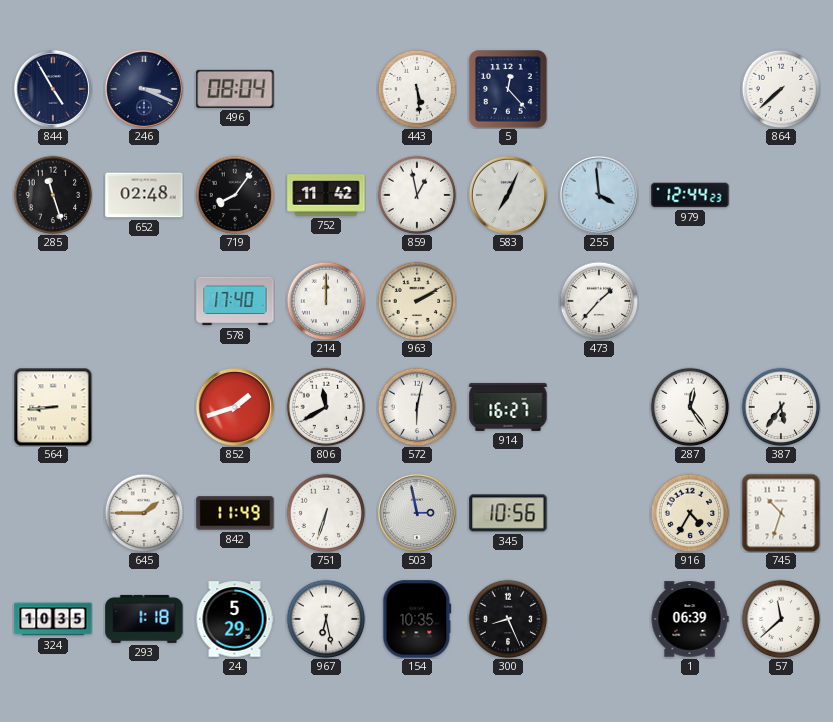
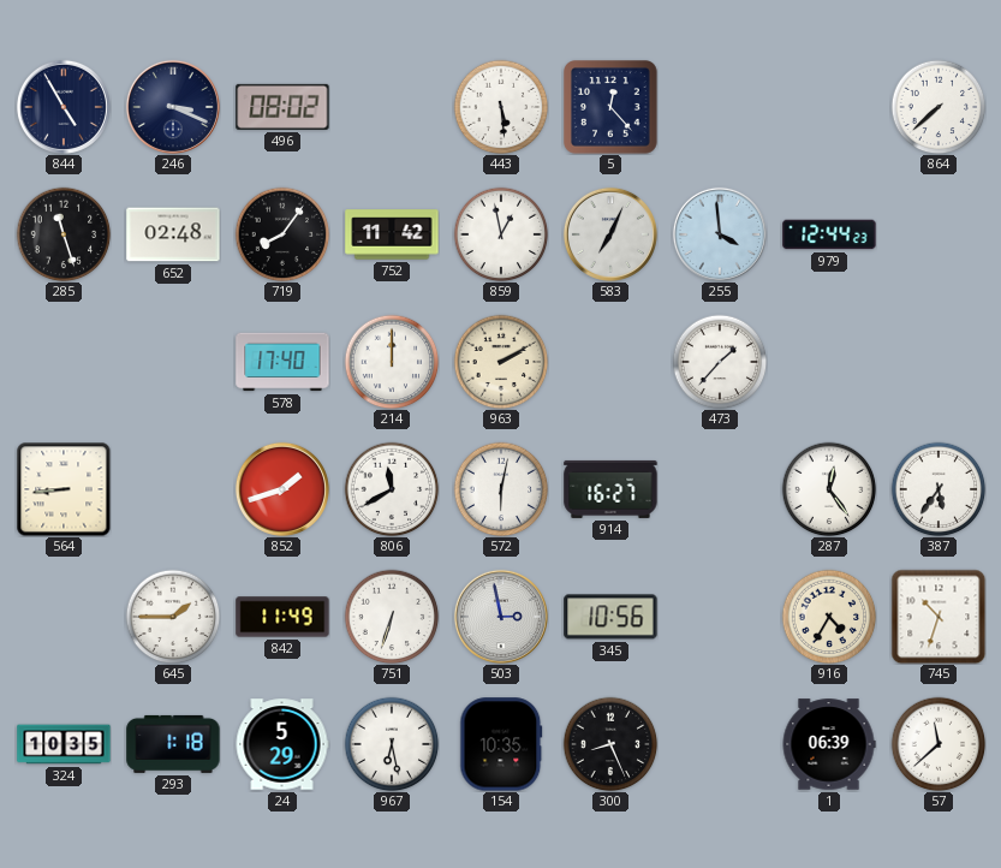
496: 08:04 -> 08:02 (282, 107)
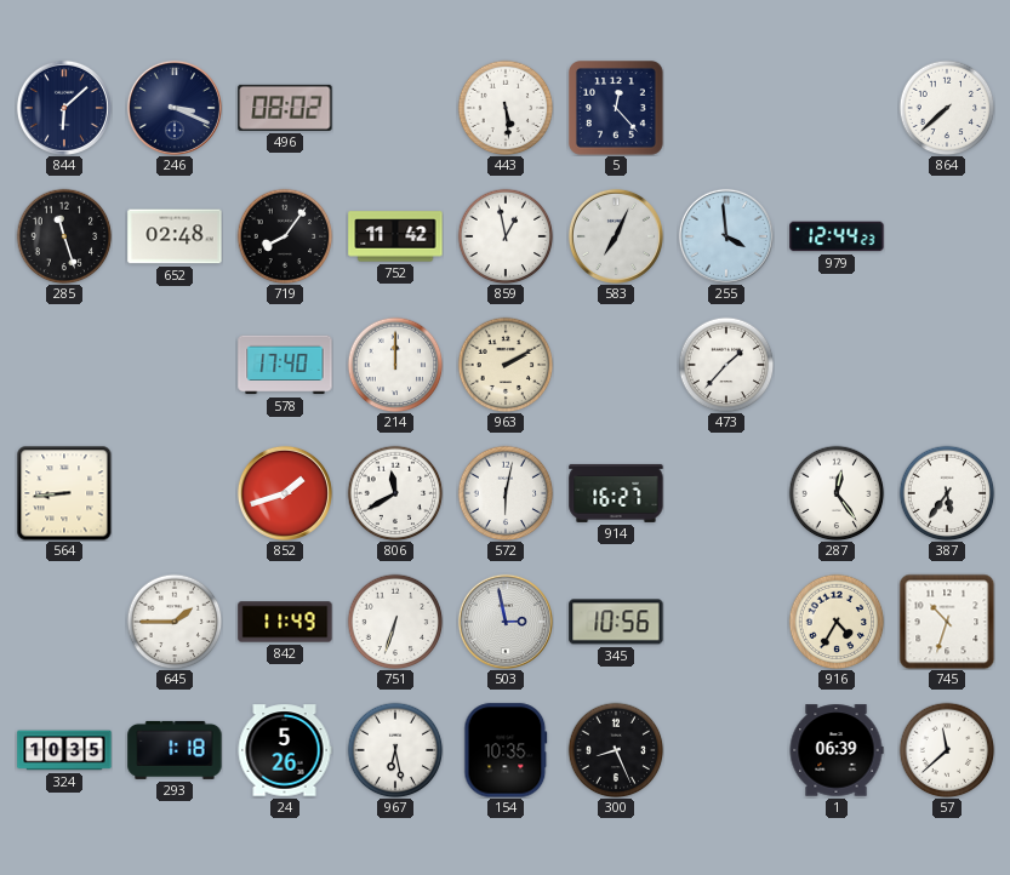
844: 4:55 -> 6:08 (64, 108)
24: 5:29 -> 5:26 (285, 750)
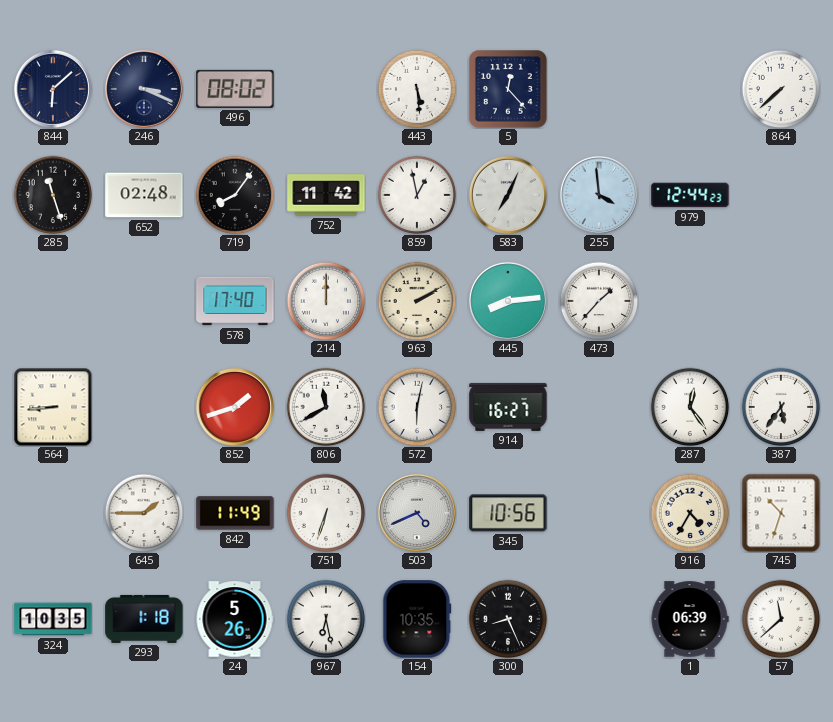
445: none -> 8:14 (508, 301)
503: 2:58 -> 4:41 (417, 513)
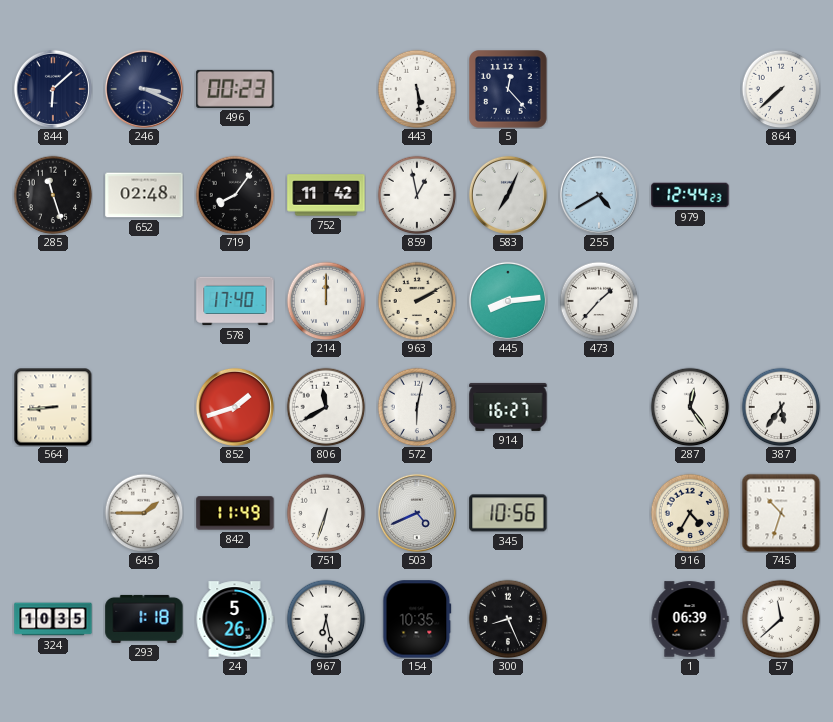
496: 08:02 -> 00:23 (235, 89)
255: 3:59 -> 4:40 (599, 195)
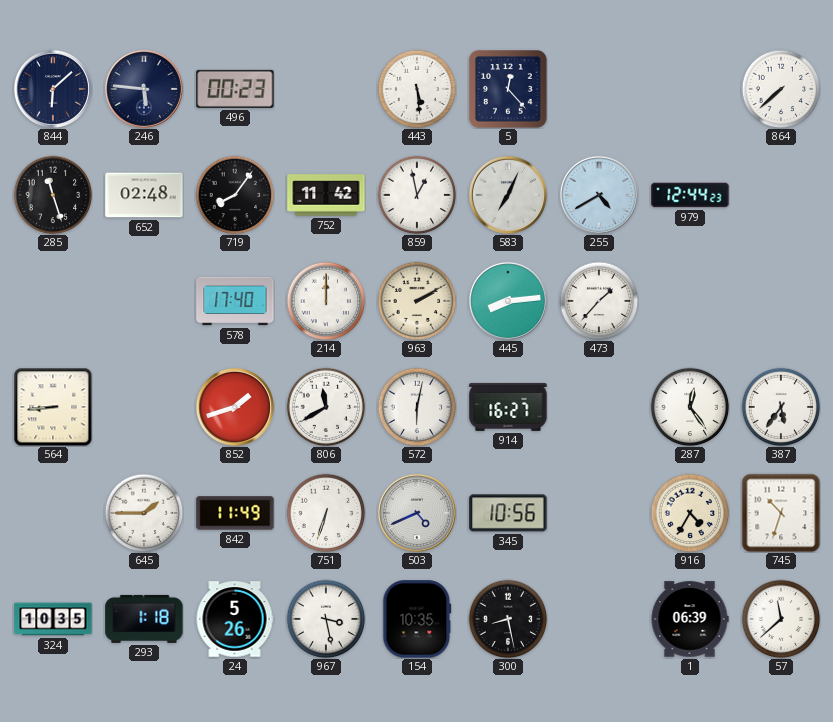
246: 3:19 -> 5:46 (144, 89)
967: 6:28 -> 3:28 (326, 619)
300: 8:26 -> 8:28 (508, 619)
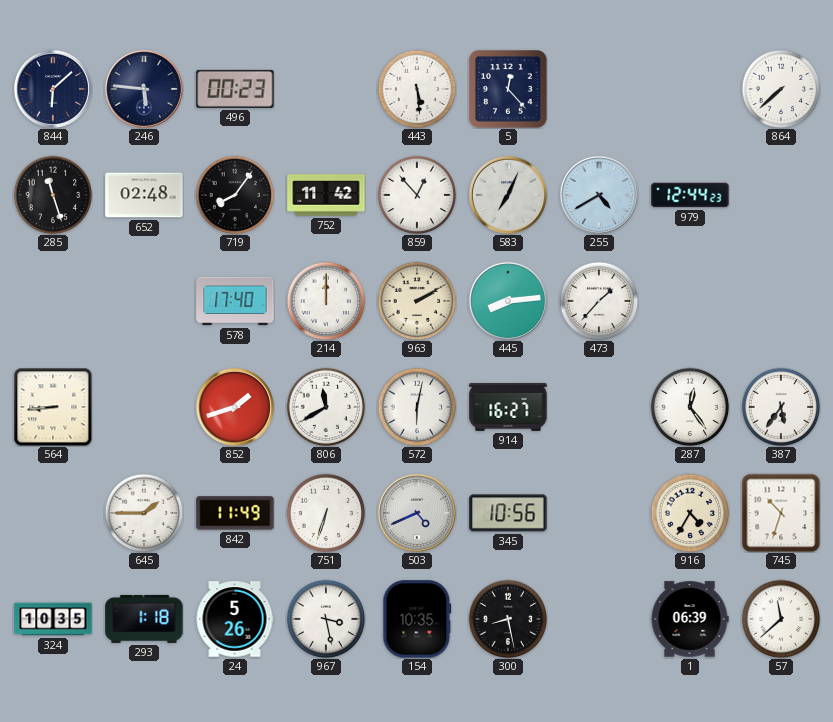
859: 12:58 -> 12:53 (417, 195)
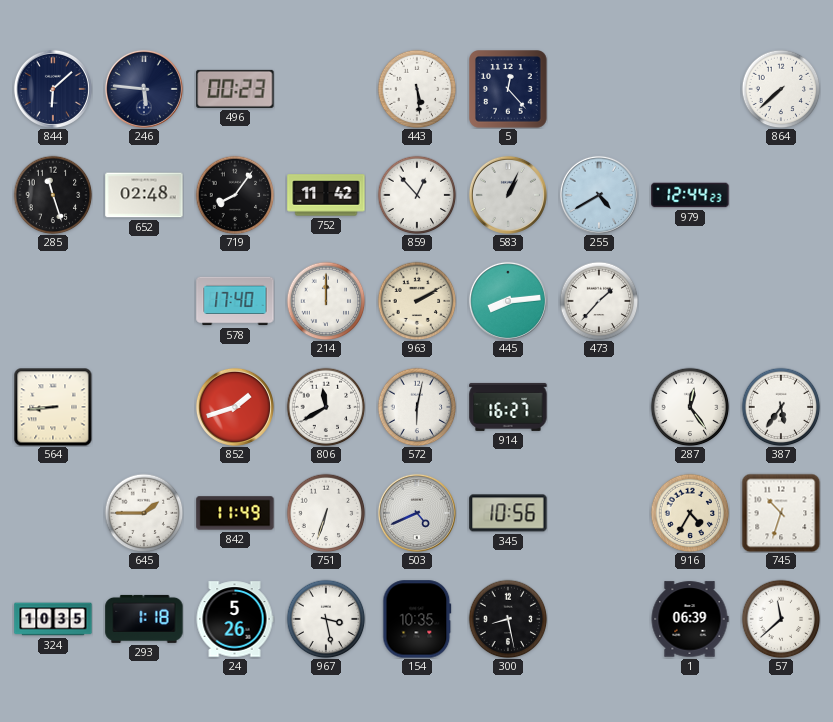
583: 7:04 -> 1:04 (508, 195)
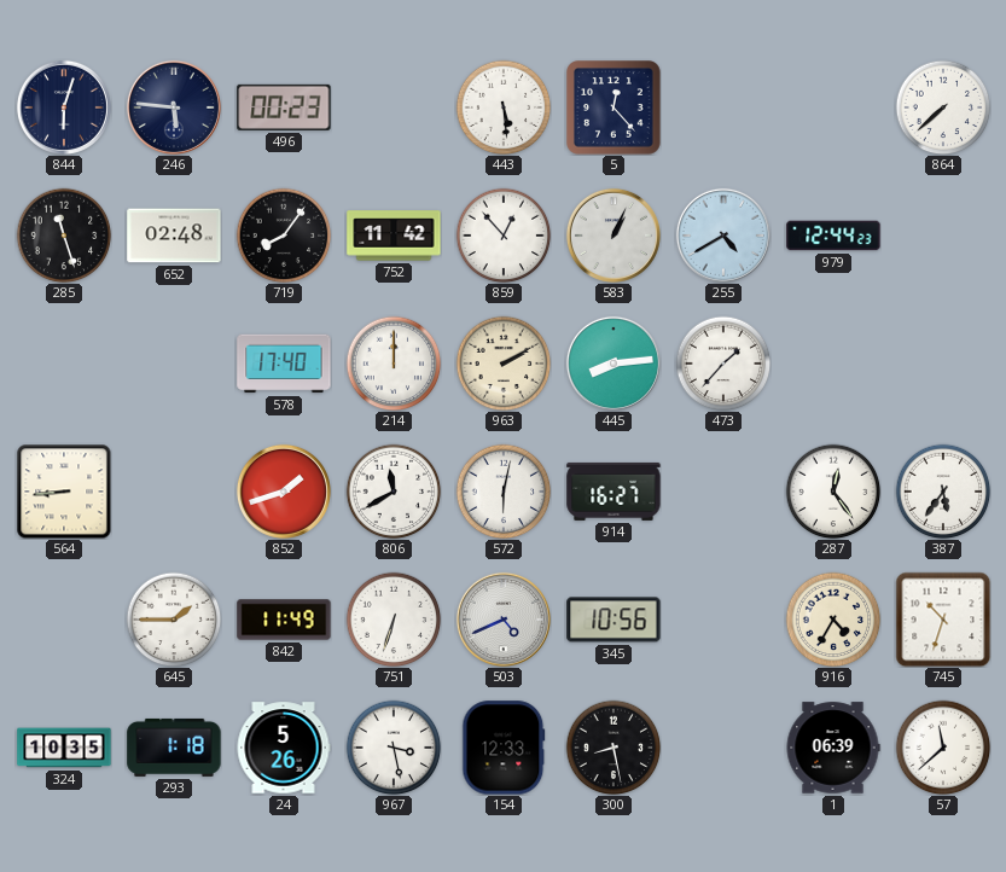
844: 6:08 -> 6:03 (64, 107)
154: 10:35 -> 12:33 (504, 748)
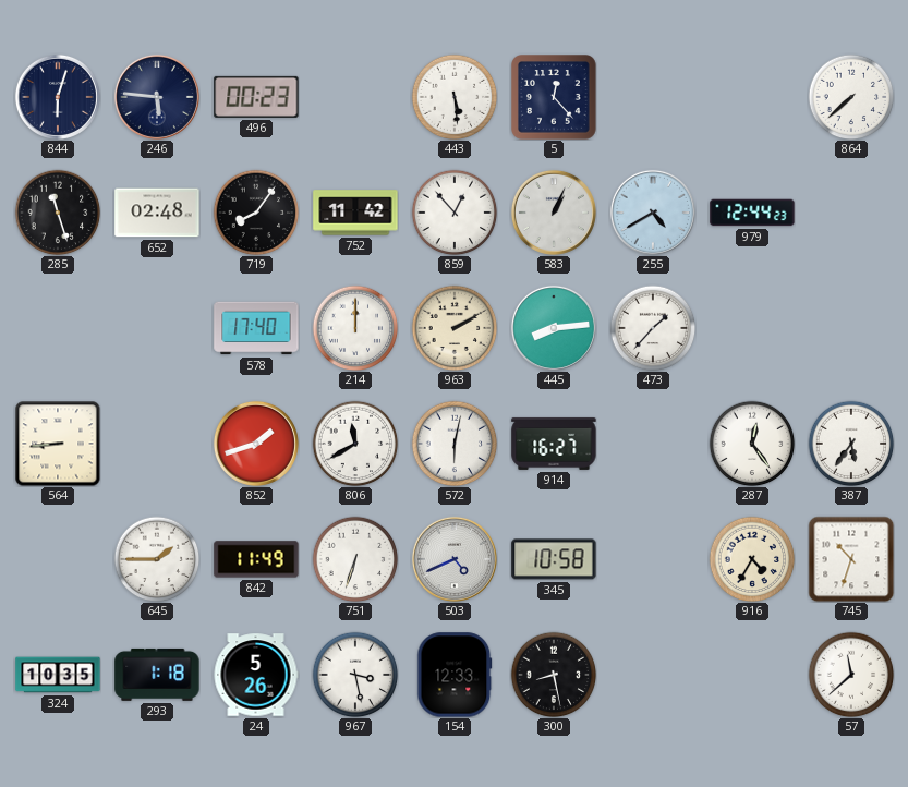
345: 10:56 -> 10:58 (554, 559)
1: 06:39 -> none (833, 748)
